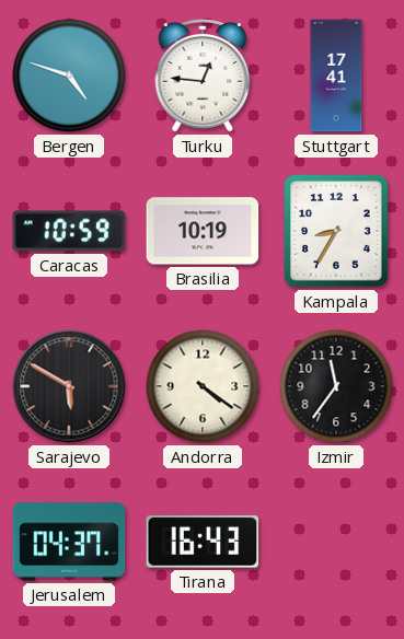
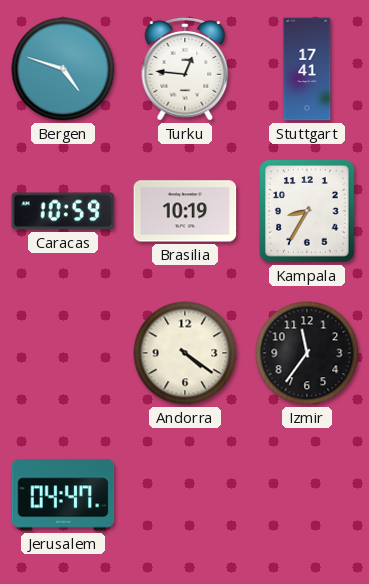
Sarajevo: 5:50 -> none (69, 386)
Jerusalem: 04:37 -> 04:47 (63, 495)
Tirana: 16:43 -> none (203, 542)
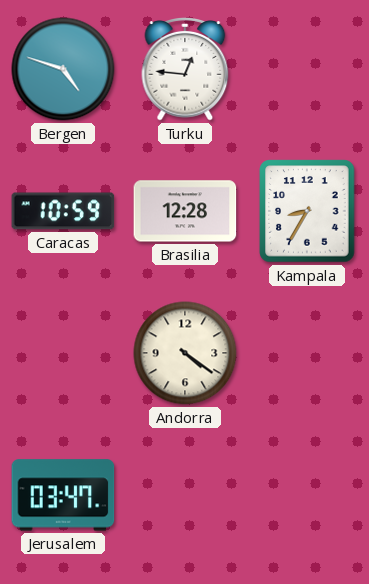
Stuttgart: 17:41 -> none (307, 69)
Brasilia: 10:19 -> 12:28 (185, 211)
Izmir: 11:36 -> none (307, 353)
Jerusalem: 04:47 -> 03:47 (63, 495)
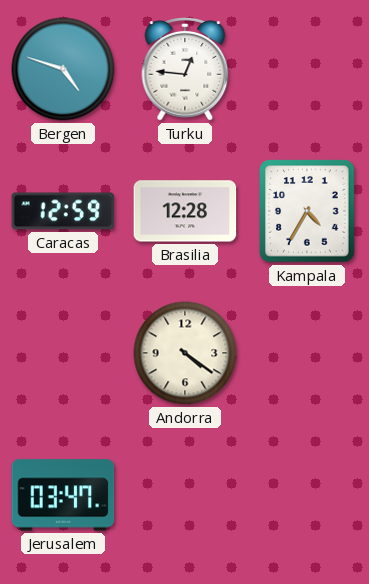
Caracas: 10:59 -> 12:59 (63, 211)
Kampala: 8:35 -> 4:35 (307, 211)
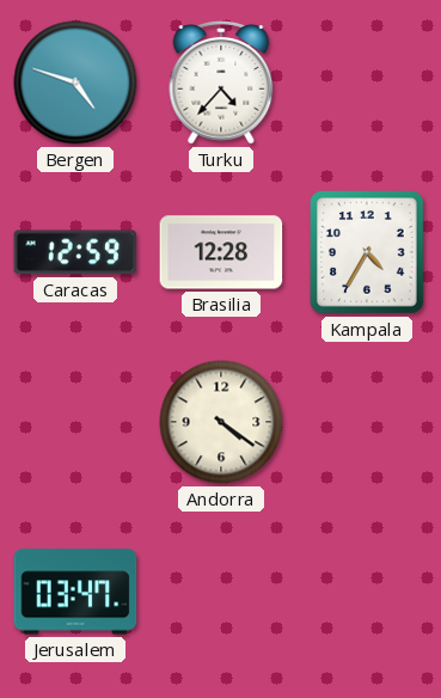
Turku: 12:46 -> 4:37 (221, 84)
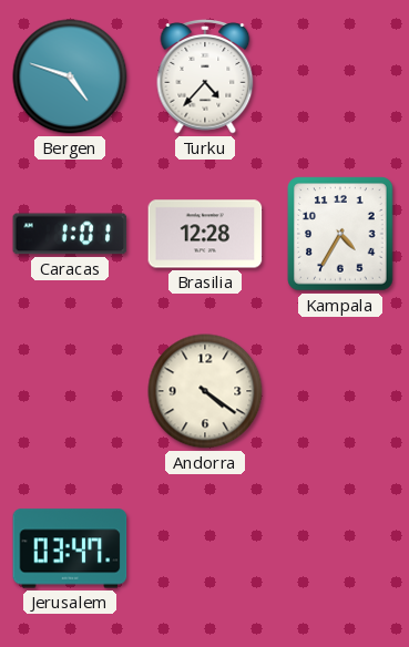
Caracas: 12:59 -> 1:01 (70, 234)
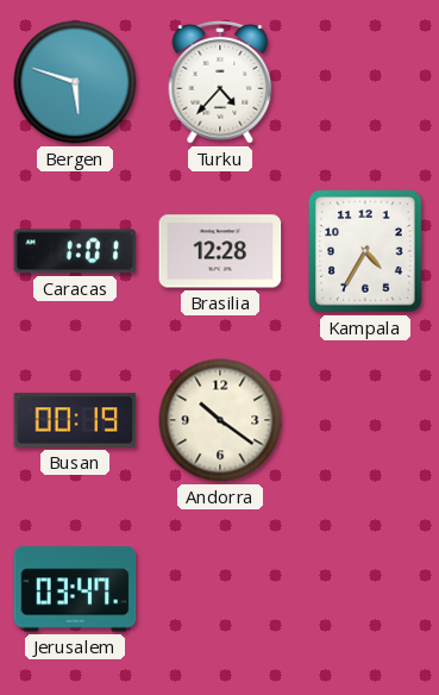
Bergen: 4:48 -> 5:48 (75, 82)
Busan: none -> 00:19 (75, 420)
Andorra: 4:21 -> 10:21 (220, 420)
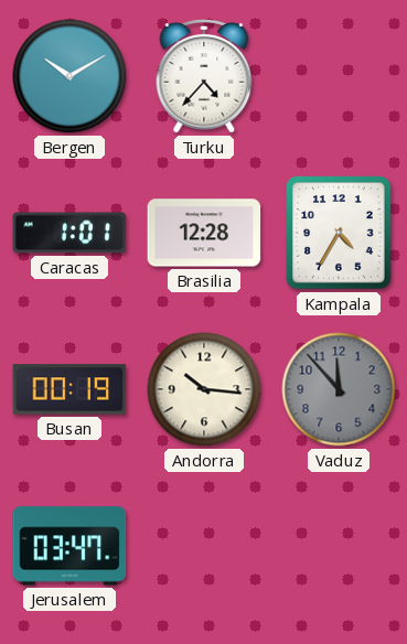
Bergen: 5:48 -> 10:10 (69, 76)
Andorra: 10:21 -> 10:16 (204, 389)
Vaduz: none -> 11:53 (339, 389)
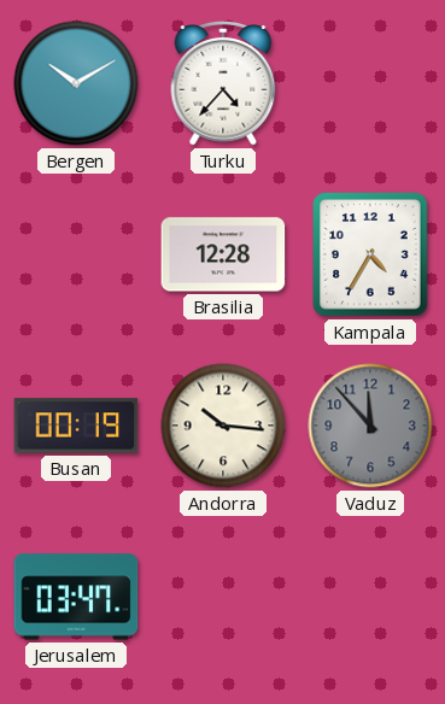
Caracas: 1:01 -> none (69, 233)
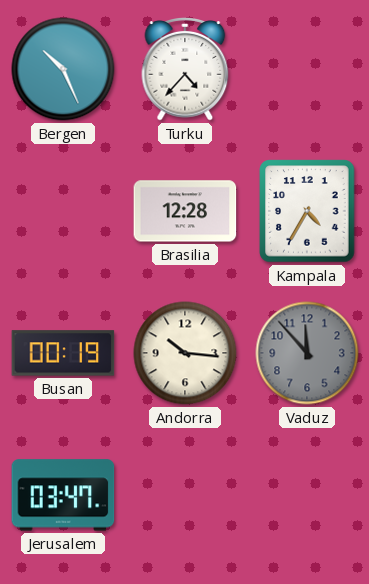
Bergen: 10:10 -> 10:26 (63, 69)
